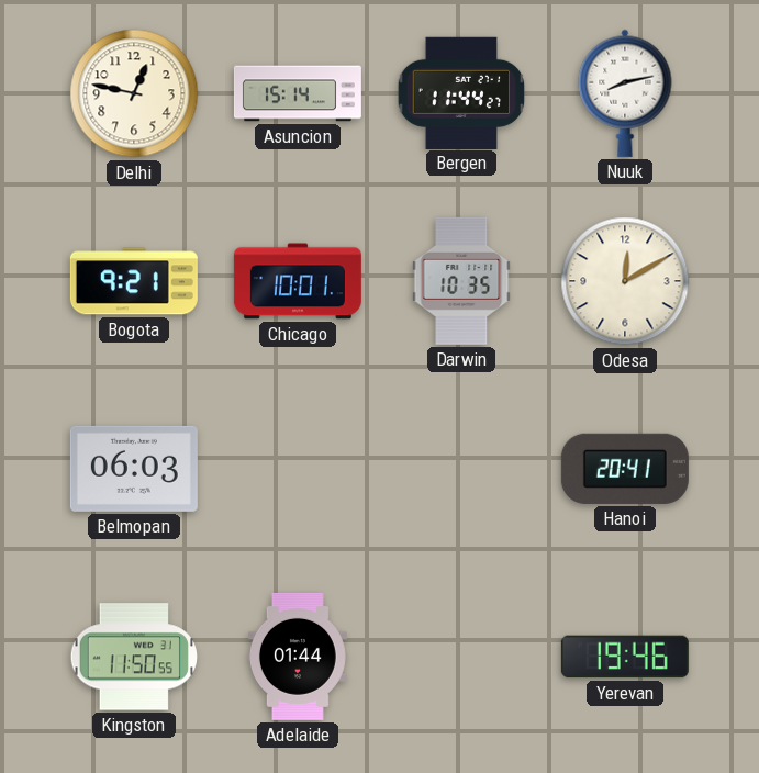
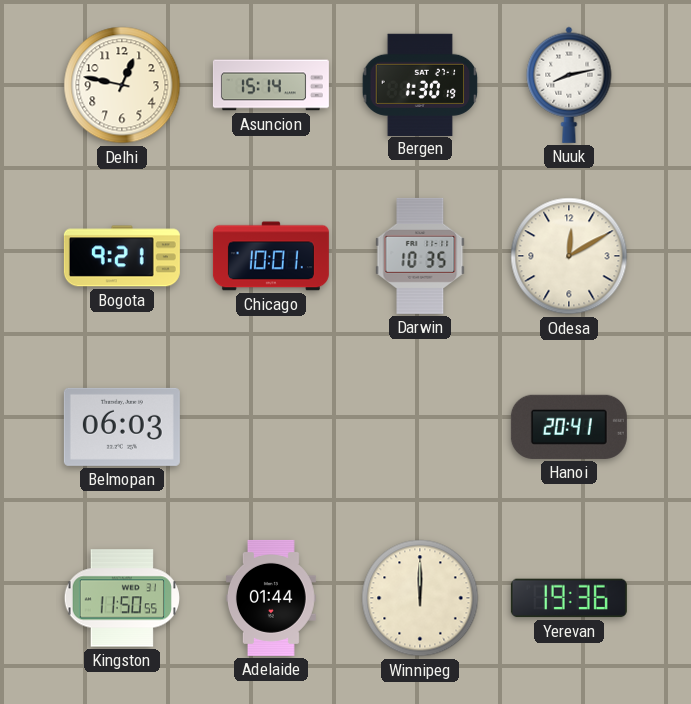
Bergen: 11:44 -> 1:30 (420, 84)
Winnipeg: none -> 12:00 (420, 598)
Yerevan: 19:46 -> 19:36 (569, 598)
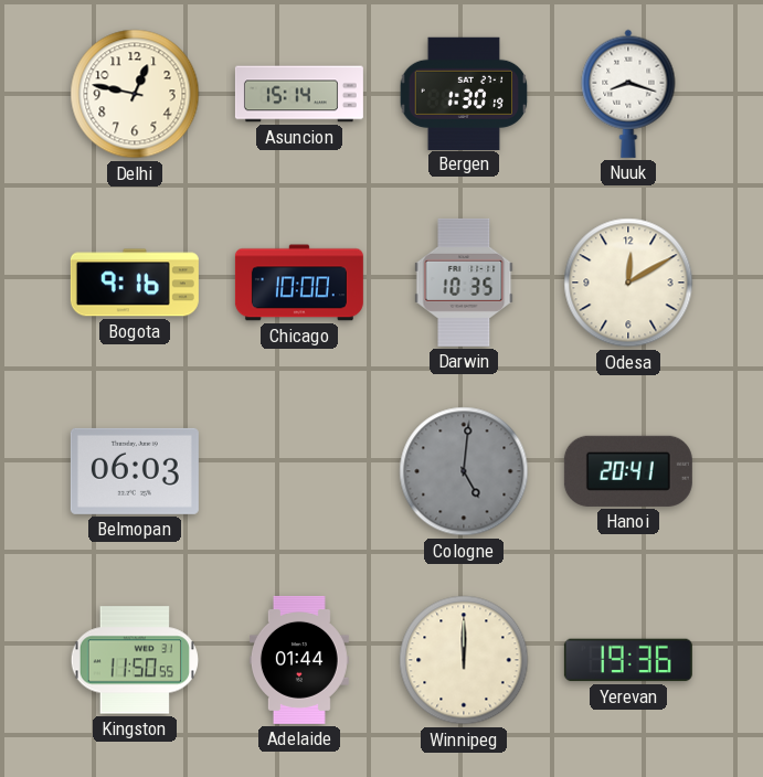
Nuuk: 8:13 -> 8:18 (628, 94)
Bogota: 9:21 -> 9:16 (135, 283)
Chicago: 10:01 -> 10:00 (299, 283)
Cologne: none -> 5:01 (464, 471)
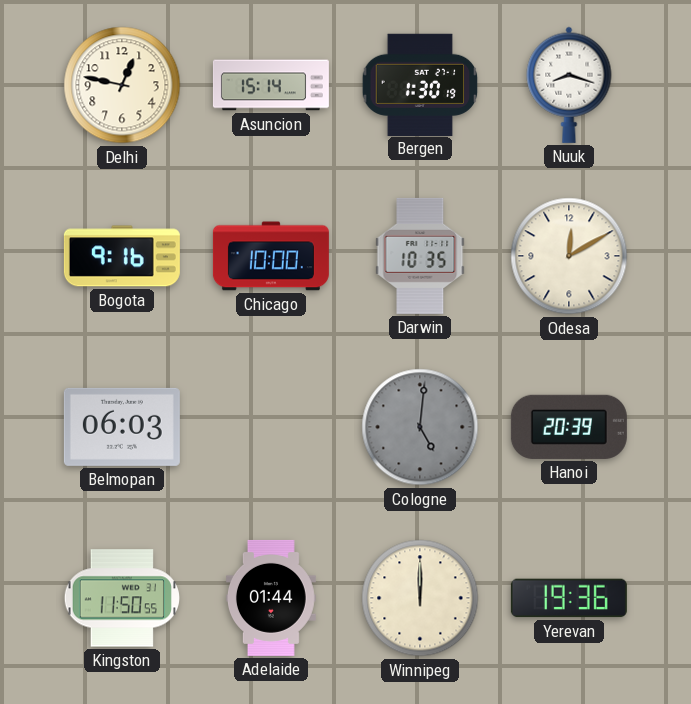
Hanoi: 20:41 -> 20:39 (569, 427)
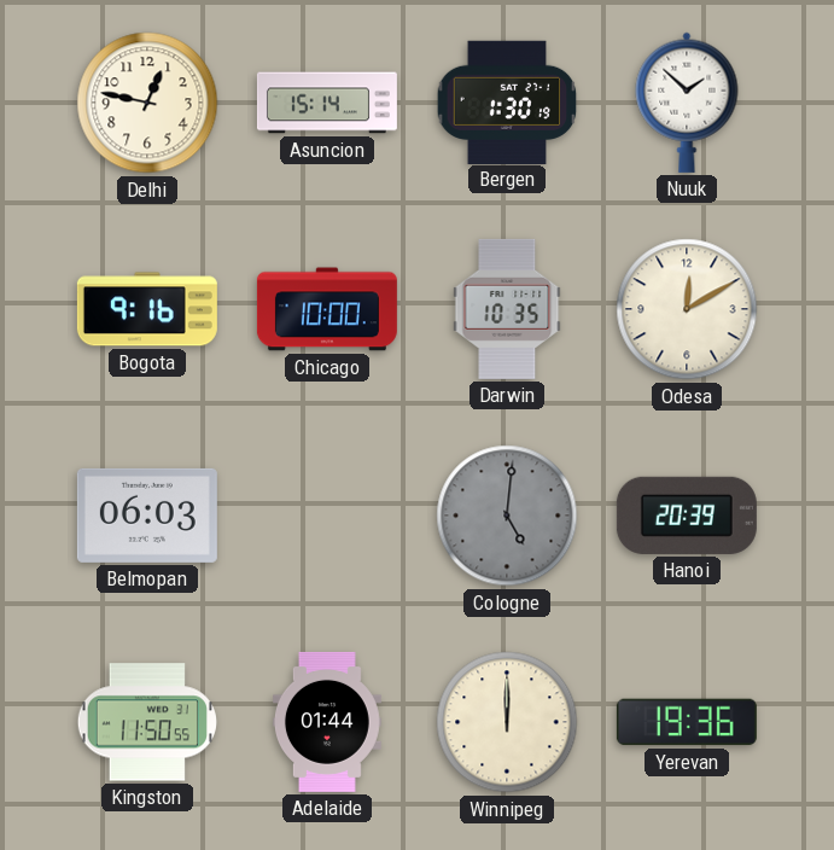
Nuuk: 8:18 -> 1:52 (687, 103)
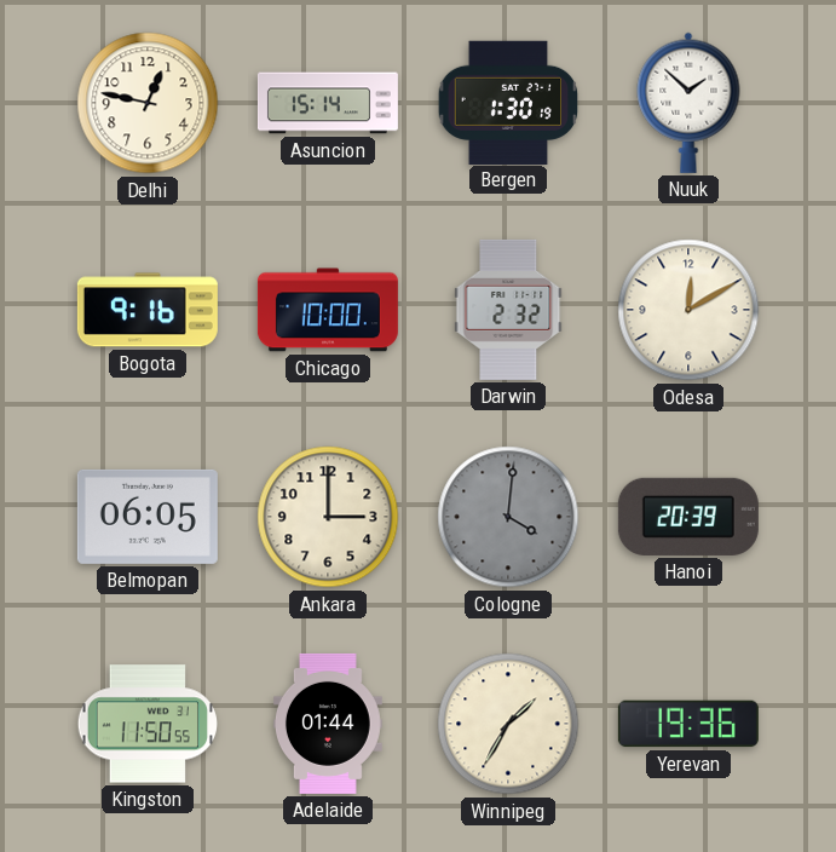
Darwin: 10:35 -> 2:32 (508, 310)
Belmopan: 06:03 -> 06:05 (148, 517)
Ankara: none -> 3:00 (328, 517)
Cologne: 5:01 -> 4:01 (508, 517)
Winnipeg: 12:00 -> 1:35 (508, 724)
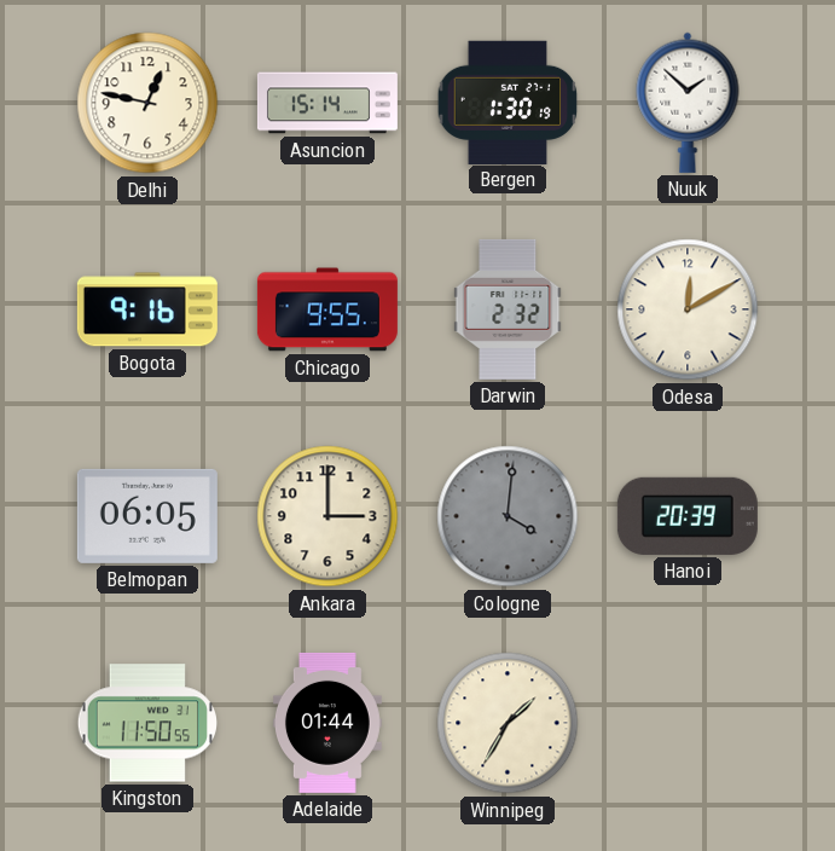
Chicago: 10:00 -> 9:55 (327, 309)
Yerevan: 19:36 -> none (688, 724)
